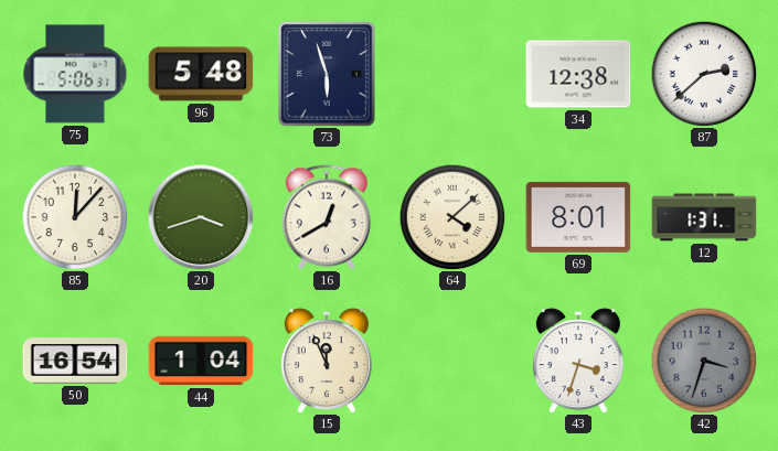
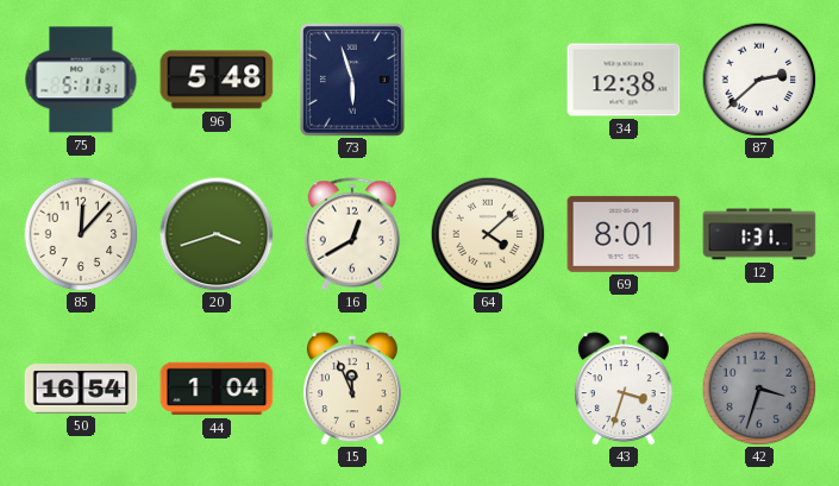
75: 5:06 -> 5:11 (81, 80)
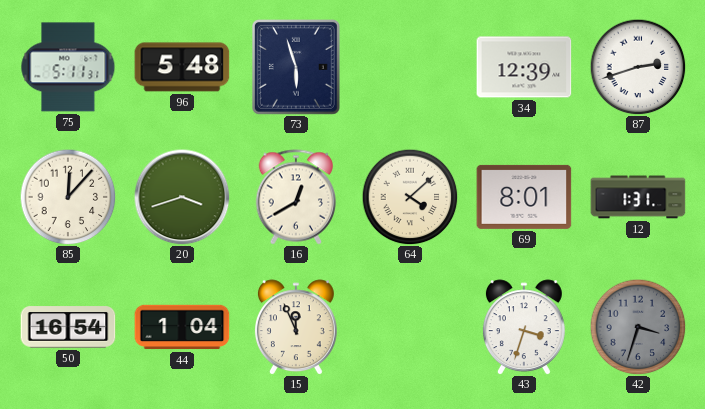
34: 12:38 -> 12:39 (524, 67)
87: 2:38 -> 2:42 (638, 67)
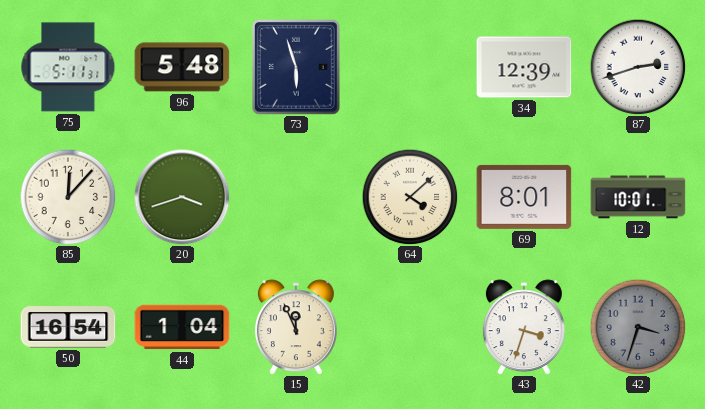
16: 12:40 -> none (296, 197)
12: 1:31 -> 10:01 (638, 197)
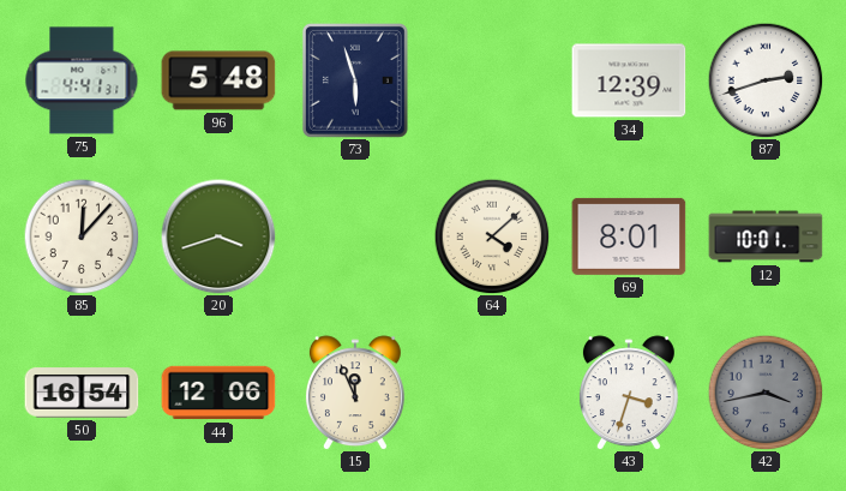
75: 5:11 -> 4:41 (82, 80)
44: 1:04 -> 12:06 (218, 393)
42: 3:33 -> 3:43 (766, 393)
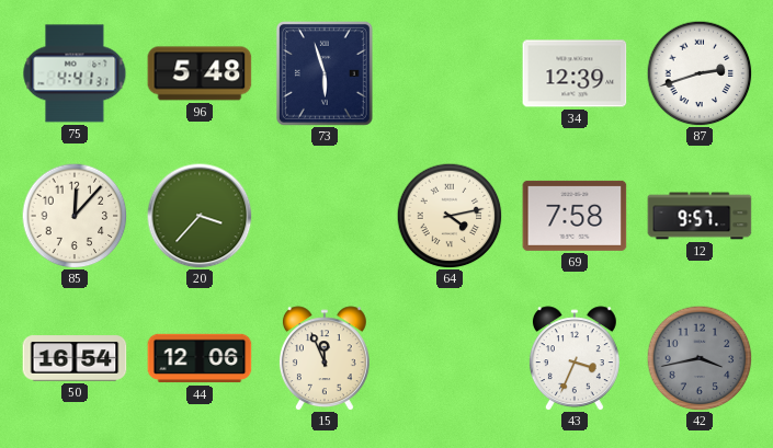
20: 3:42 -> 3:37 (200, 216)
64: 4:08 -> 4:13 (450, 216)
69: 8:01 -> 7:58 (575, 216)
12: 10:01 -> 9:57 (700, 216)
43: 3:33 -> 3:34 (575, 358)
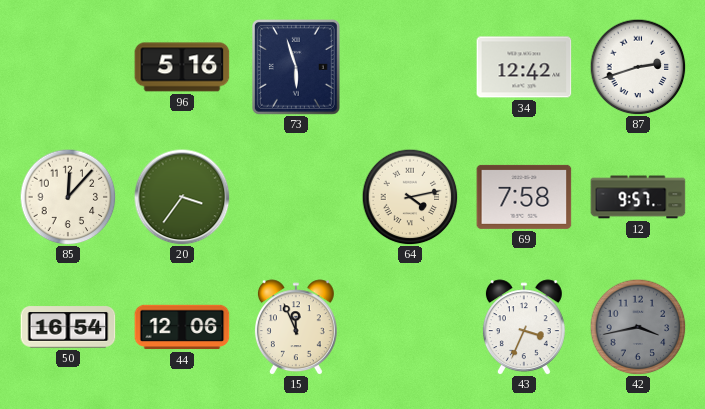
75: 4:41 -> none (75, 73)
96: 5:48 -> 5:16 (182, 67)
34: 12:39 -> 12:42 (524, 67)
20: 3:37 -> 3:36 (182, 197)
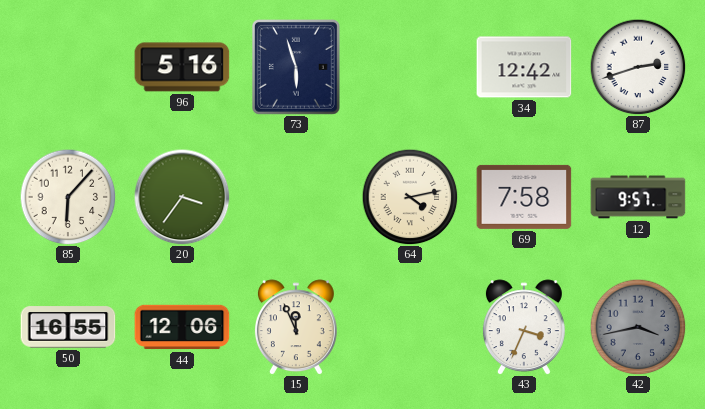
85: 12:07 -> 6:07 (68, 197)
50: 16:54 -> 16:55 (68, 327)
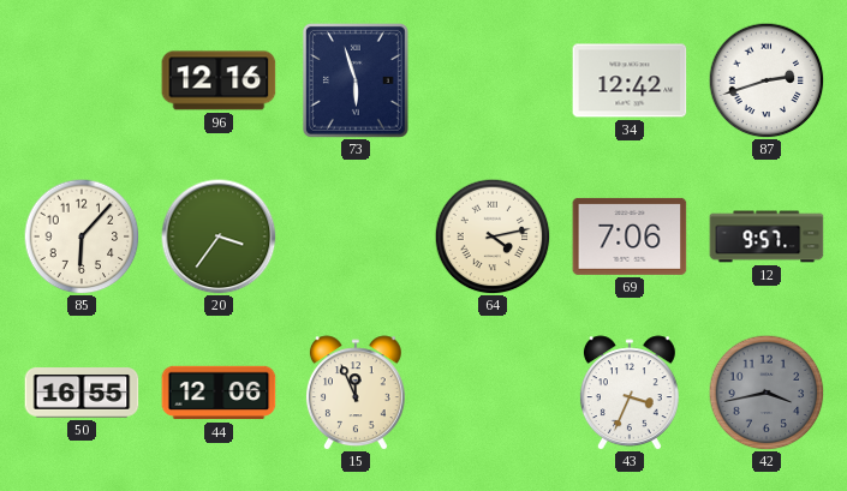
96: 5:16 -> 12:16 (219, 80)
69: 7:58 -> 7:06 (630, 236)
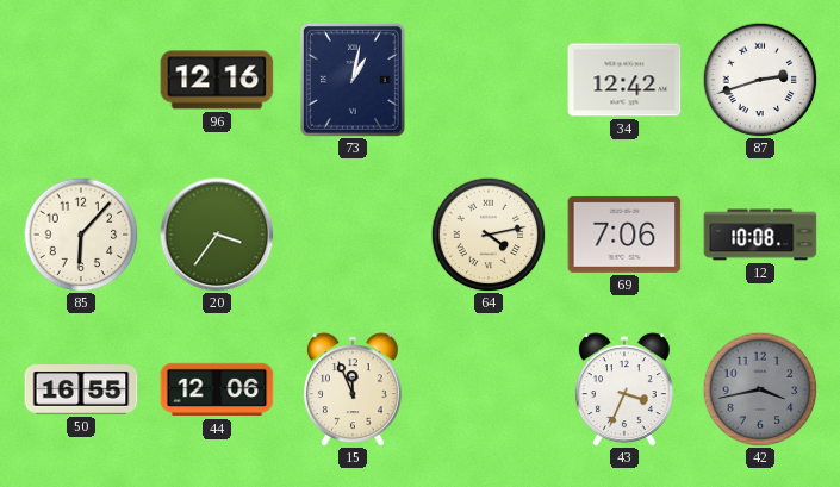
73: 5:57 -> 1:02 (353, 80)
12: 9:57 -> 10:08 (760, 235)
